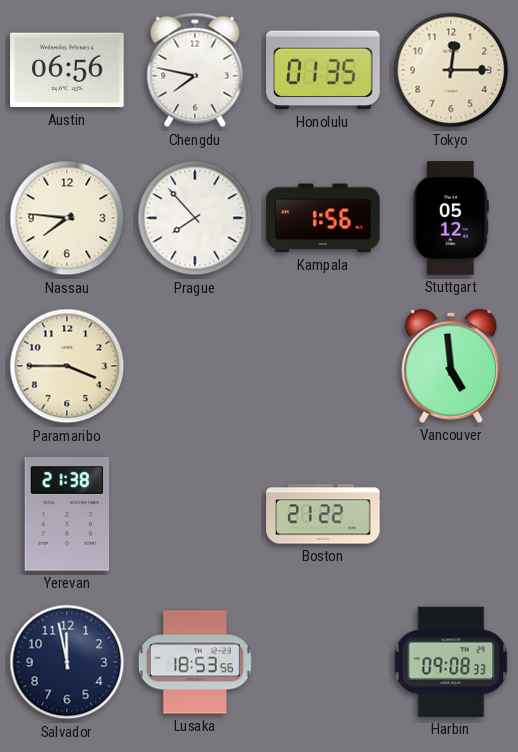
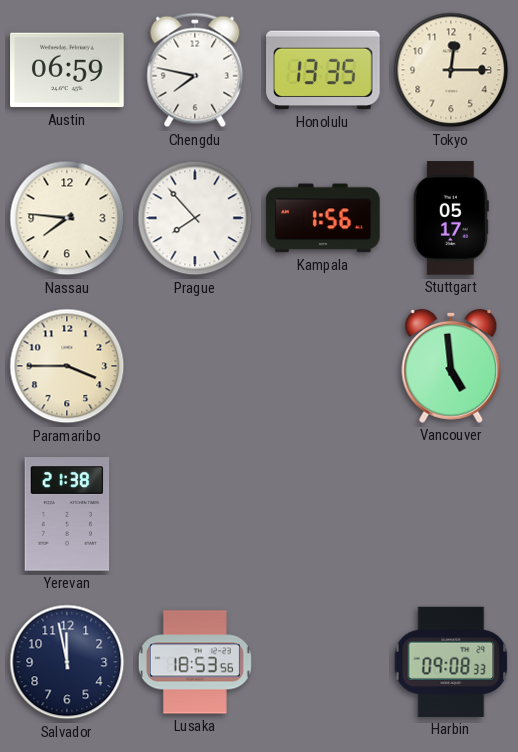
Austin: 06:56 -> 06:59 (67, 70)
Honolulu: 01:35 -> 13:35 (323, 70)
Stuttgart: 05:12 -> 05:17 (451, 218)
Boston: 21:22 -> none (323, 514)
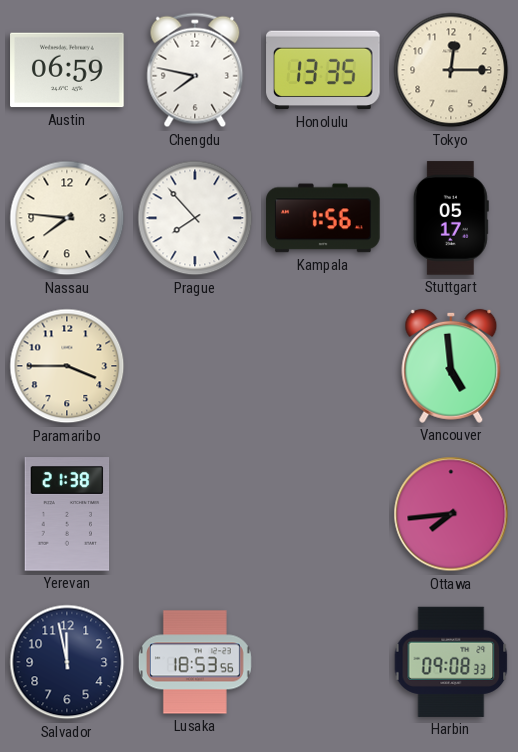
Ottawa: none -> 7:44 (451, 514)
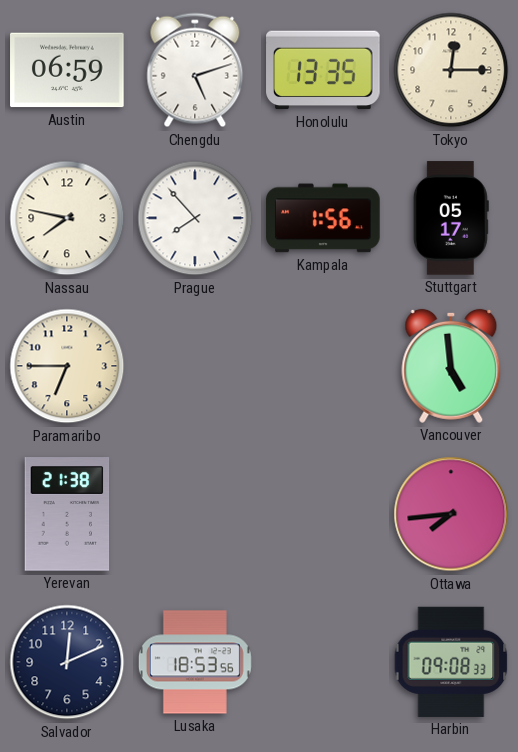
Chengdu: 7:47 -> 5:12 (195, 70)
Nassau: 7:46 -> 7:47 (67, 218)
Paramaribo: 3:45 -> 6:45 (67, 366)
Salvador: 11:58 -> 12:11 (67, 662)
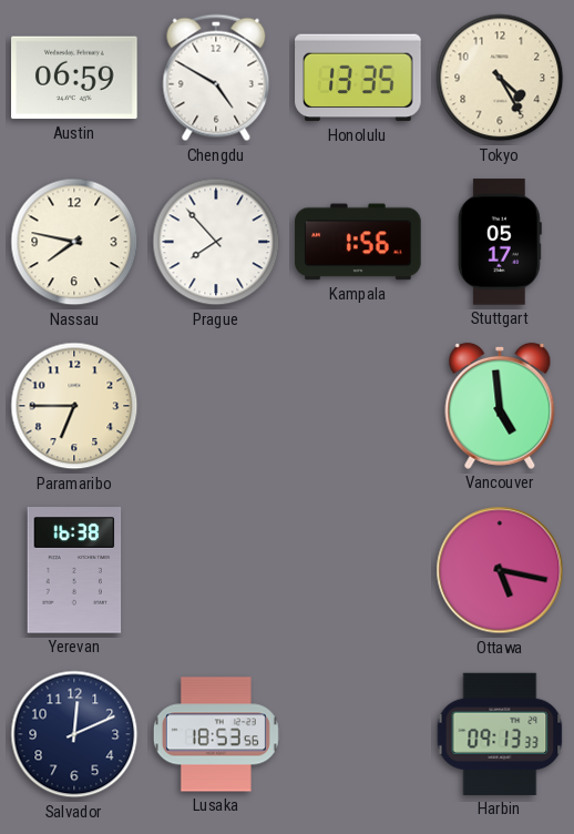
Chengdu: 5:12 -> 4:50 (216, 78)
Tokyo: 12:15 -> 4:25 (500, 78)
Yerevan: 21:38 -> 16:38 (74, 570)
Ottawa: 7:44 -> 5:17 (500, 570)
Harbin: 09:08 -> 09:13 (500, 734)
